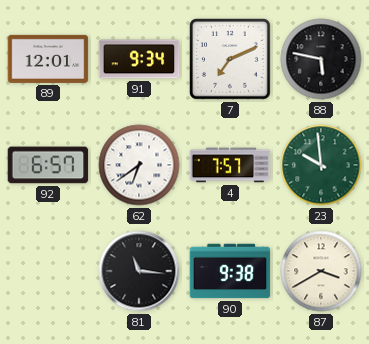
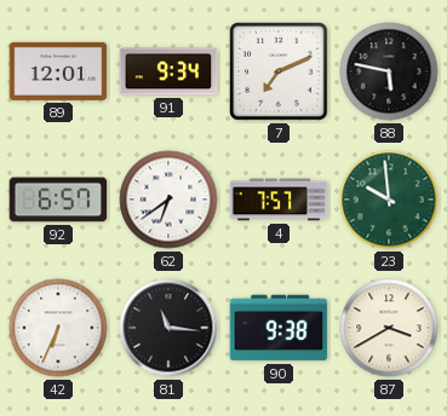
42: none -> 6:34 (58, 328)
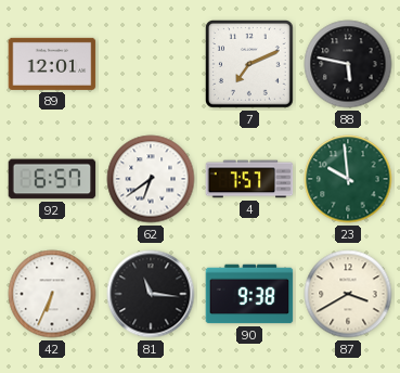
91: 9:34 -> none (168, 71)
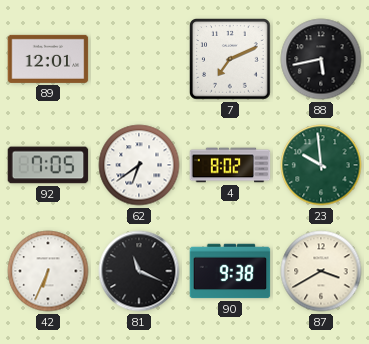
88: 5:47 -> 5:43 (321, 59)
92: 6:57 -> 7:05 (48, 165)
4: 7:57 -> 8:02 (230, 165)
81: 11:16 -> 11:19 (139, 271)
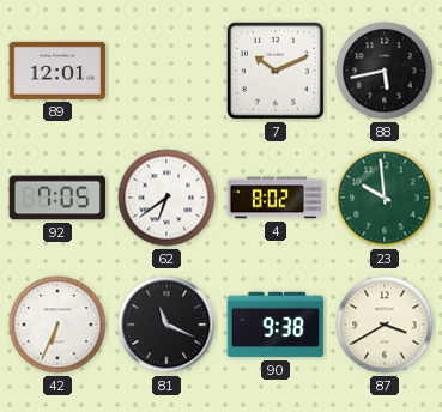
7: 7:11 -> 10:11 (277, 72)
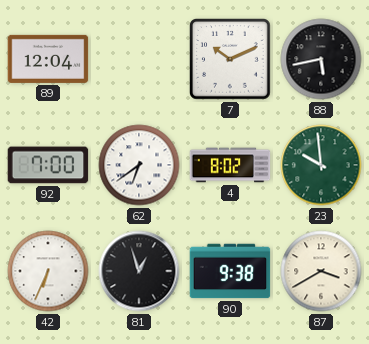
89: 12:01 -> 12:04 (48, 59)
92: 7:05 -> 7:00 (48, 165)
81: 11:19 -> 12:57 (139, 271)
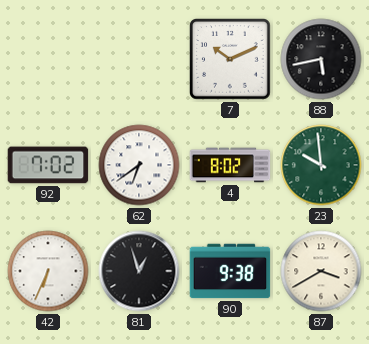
89: 12:04 -> none (48, 59)
92: 7:00 -> 7:02 (48, 165)
